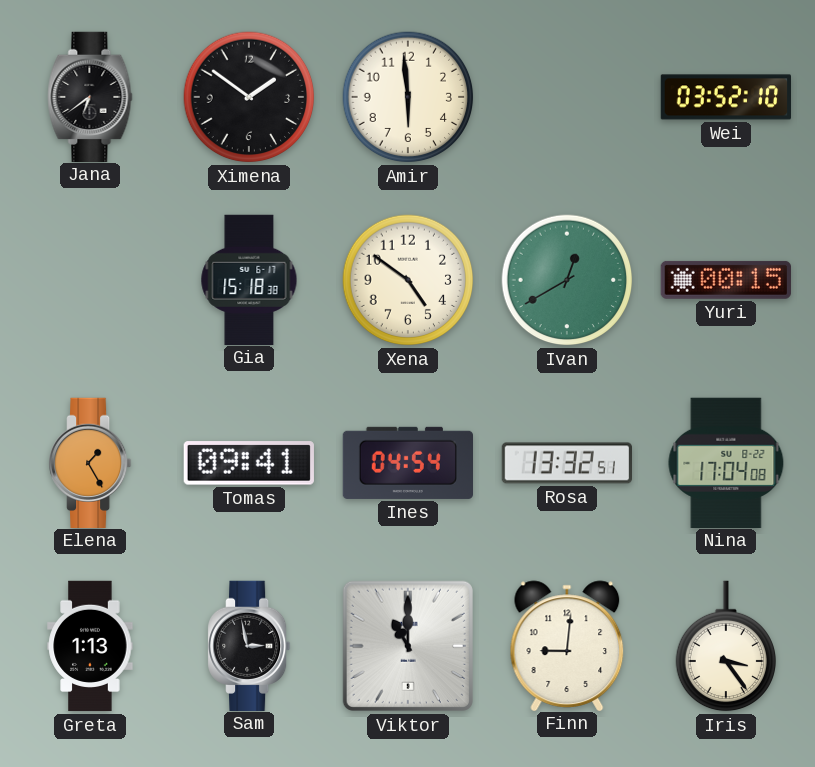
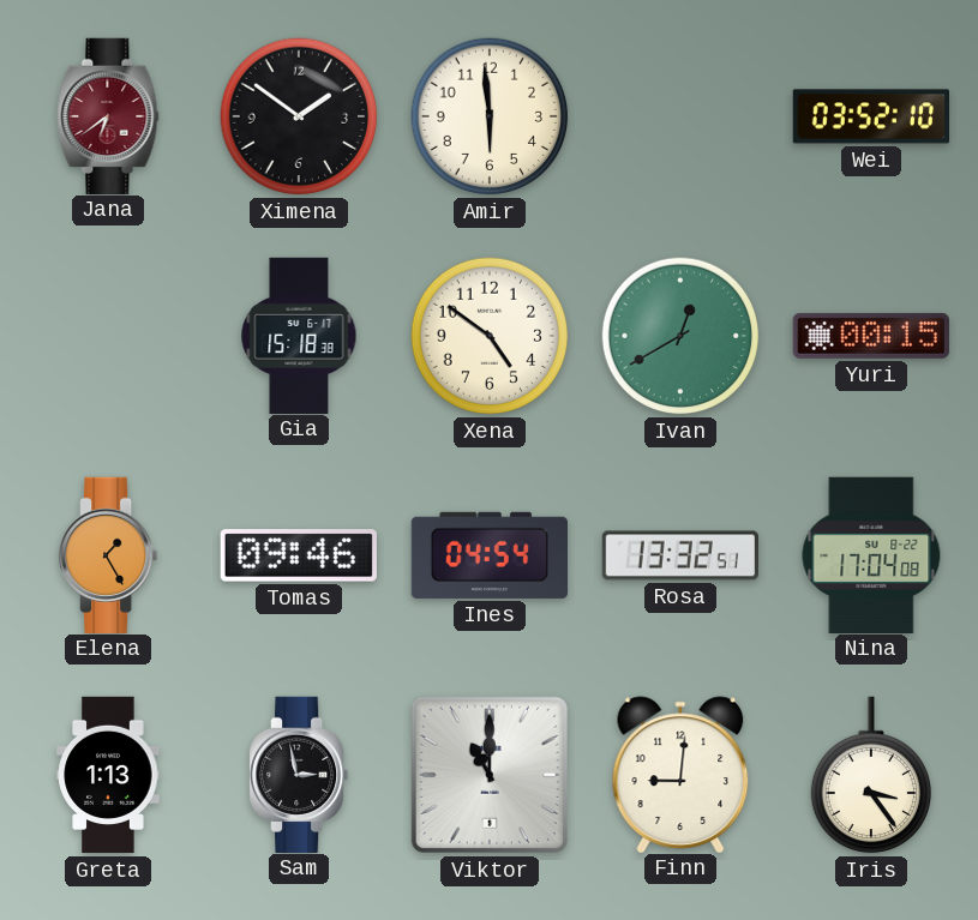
Jana dial: black -> burgundy (108, 115)
Tomas: 09:41 -> 09:46 (299, 555)
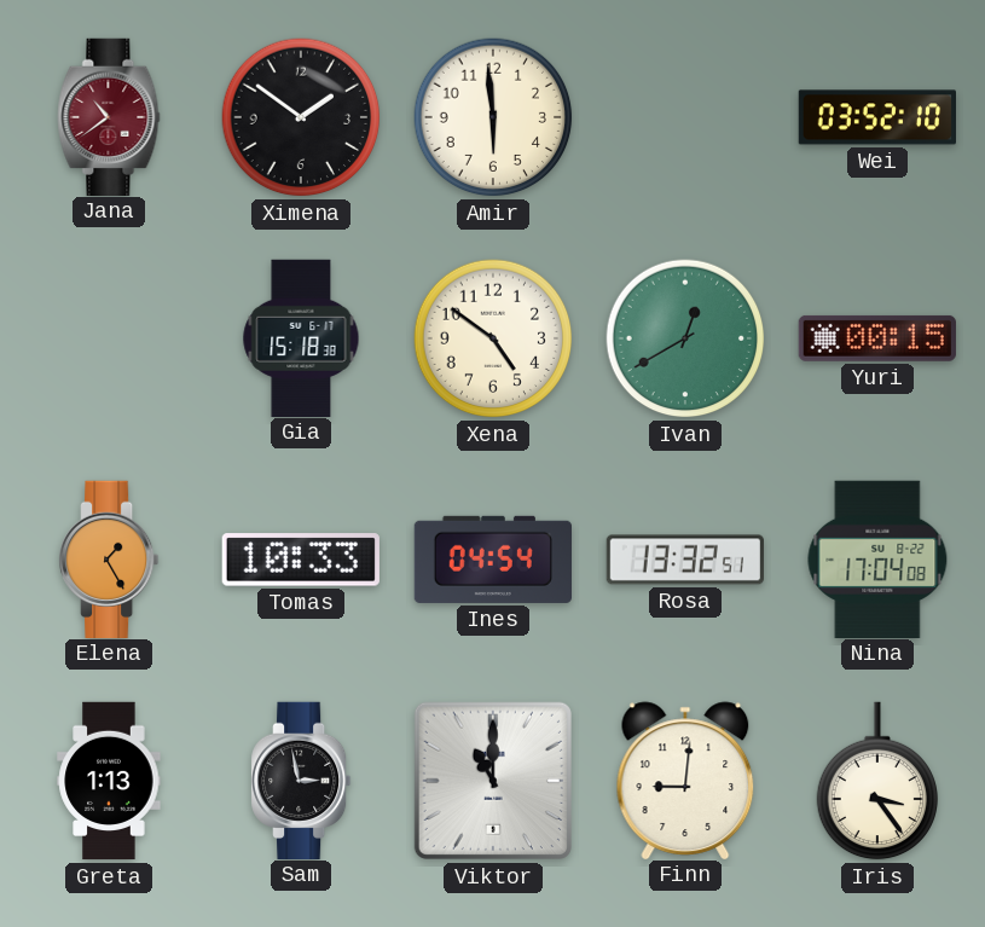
Jana: 6:39 -> 10:39 (109, 116)
Tomas: 09:46 -> 10:33 (301, 560)
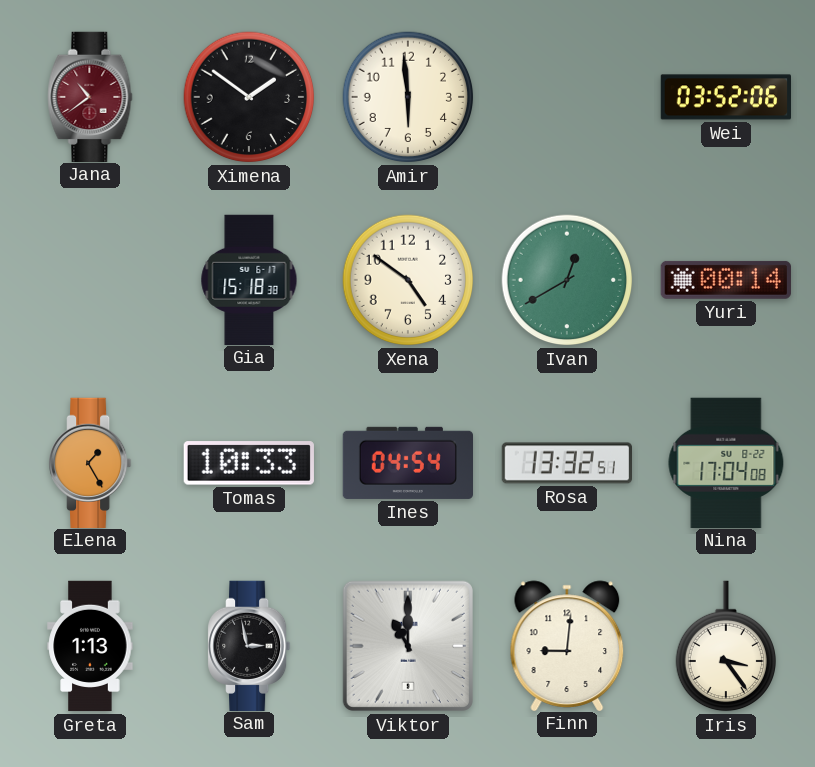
Wei: 03:52:10 -> 03:52:06 (725, 97)
Yuri: 00:15 -> 00:14 (726, 280)
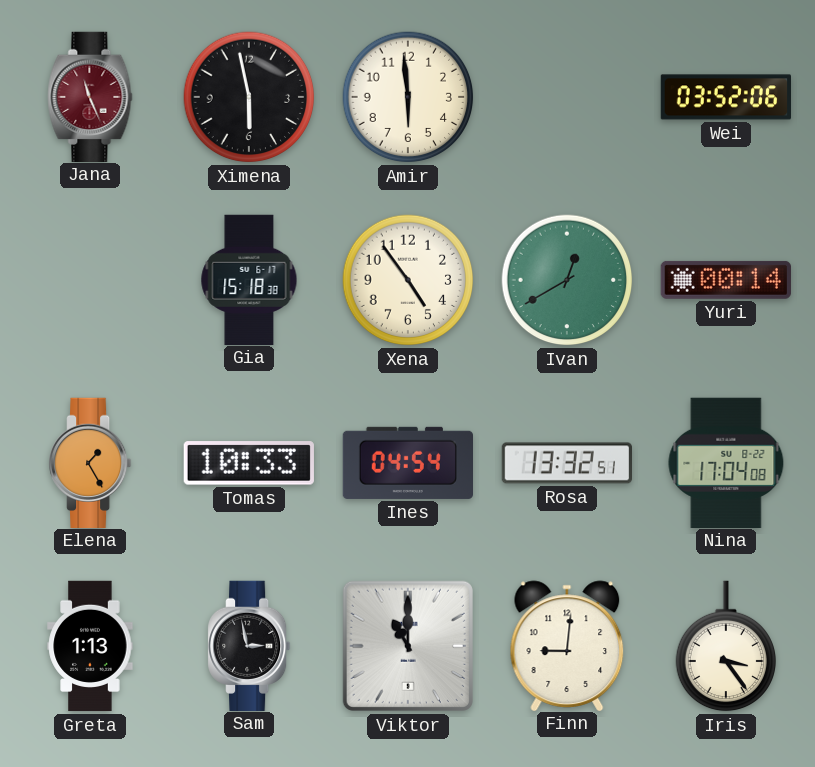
Jana: 10:39 -> 11:26 (90, 96)
Ximena: 1:51 -> 5:58 (249, 97)
Xena: 4:51 -> 4:54 (408, 280)
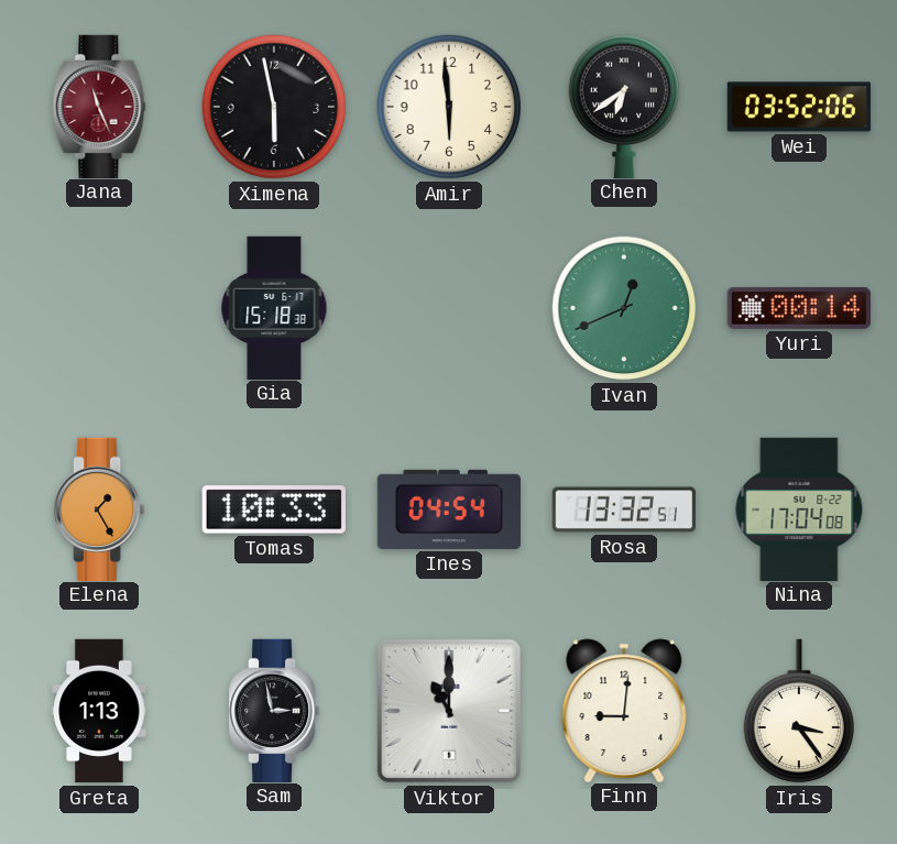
Chen: none -> 6:39 (623, 106)
Xena: 4:54 -> none (408, 280)
Ivan: 12:40 -> 12:41 (624, 308)
